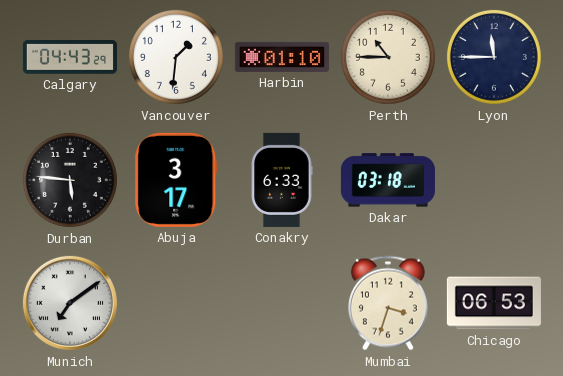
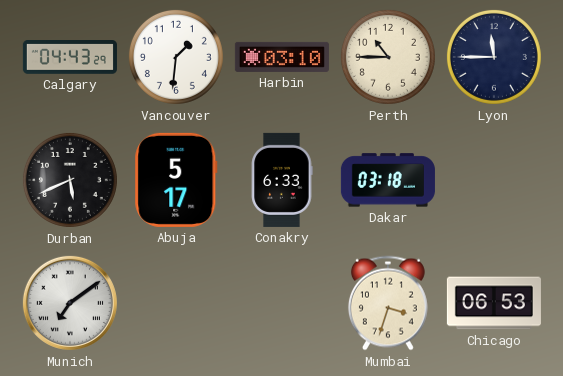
Harbin: 01:10 -> 03:10 (282, 57)
Durban: 5:46 -> 5:41 (70, 180)
Abuja: 3:17 -> 5:17 (176, 180)
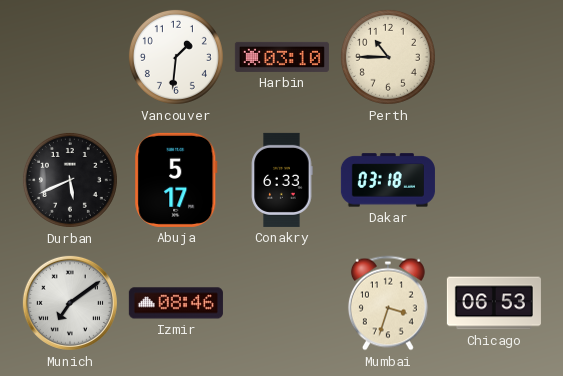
Calgary: 04:43 -> none (70, 57)
Lyon: 11:45 -> none (494, 57)
Izmir: none -> 08:46 (176, 303)
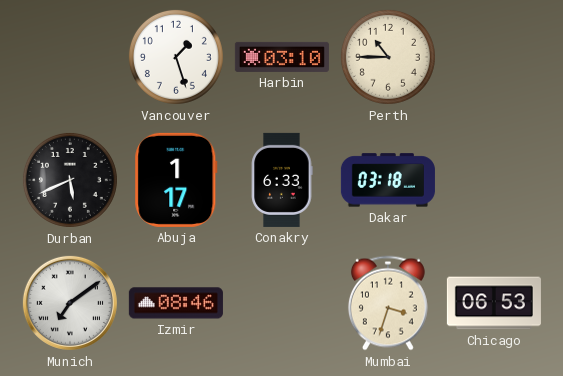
Vancouver: 1:31 -> 1:27 (176, 57)
Abuja: 5:17 -> 1:17 (176, 180)
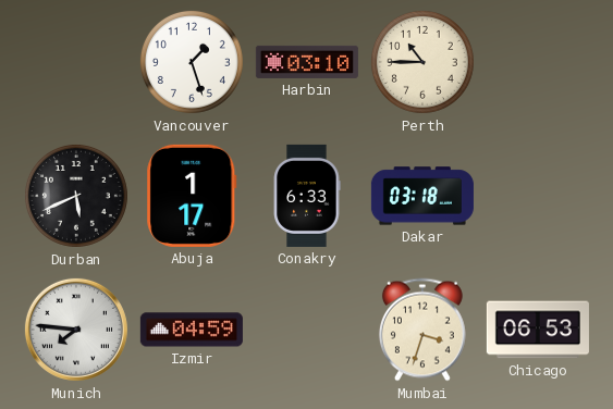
Munich: 7:09 -> 7:46 (76, 330)
Izmir: 08:46 -> 04:59 (192, 330)
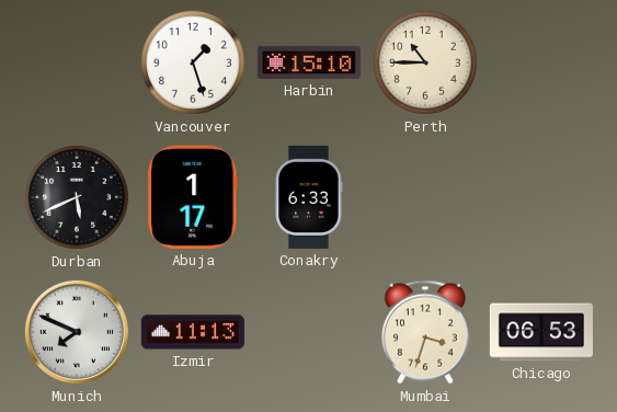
Harbin: 03:10 -> 15:10 (309, 62)
Dakar: 03:18 -> none (422, 196)
Munich: 7:46 -> 7:49 (77, 332)
Izmir: 04:59 -> 11:13 (193, 332)
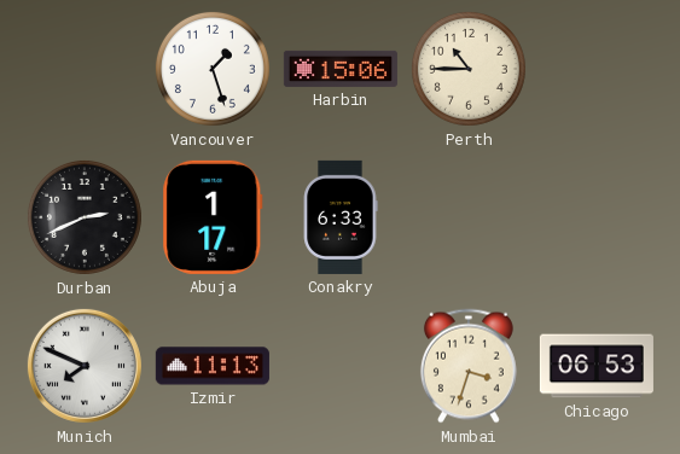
Harbin: 15:10 -> 15:06 (341, 69)
Durban: 5:41 -> 2:41 (85, 217)
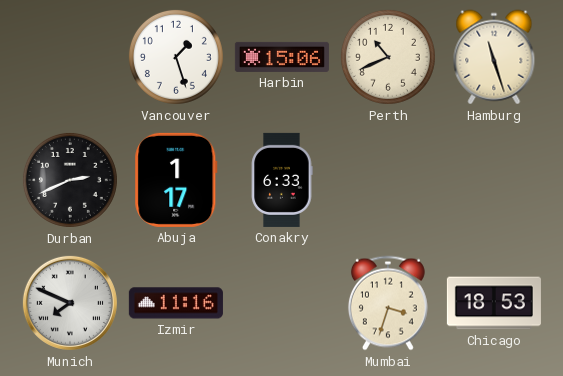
Perth: 10:45 -> 10:41 (388, 57)
Hamburg: none -> 11:27 (494, 57)
Izmir: 11:13 -> 11:16 (176, 303)
Chicago: 06:53 -> 18:53 (494, 303)
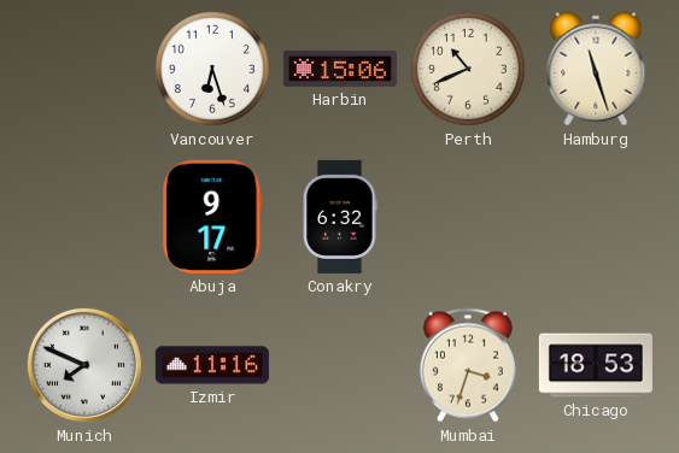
Vancouver: 1:27 -> 6:27 (212, 69)
Durban: 2:41 -> none (70, 180)
Abuja: 1:17 -> 9:17 (212, 217)
Conakry: 6:33 -> 6:32 (340, 217)
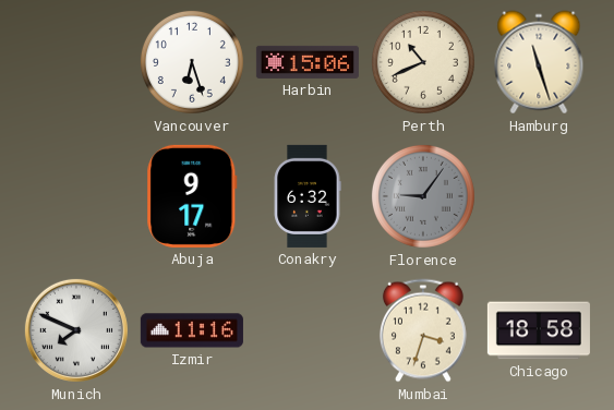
Florence: none -> 9:06 (423, 196)
Chicago: 18:53 -> 18:58 (539, 330)
